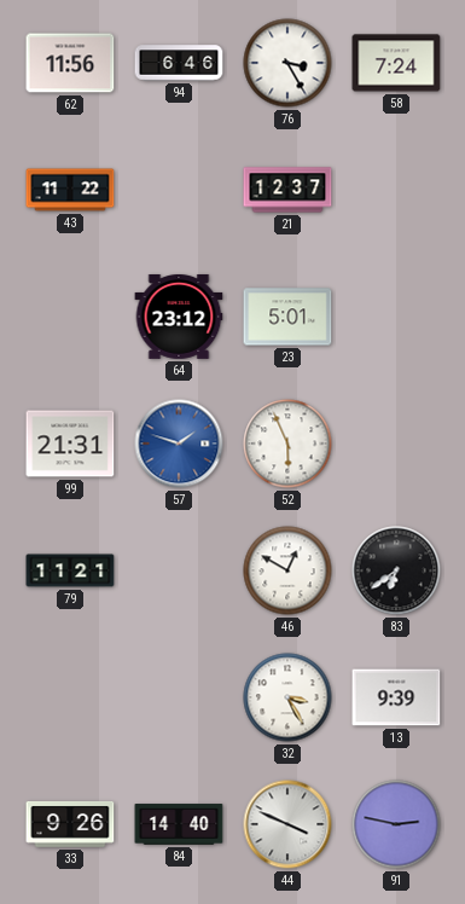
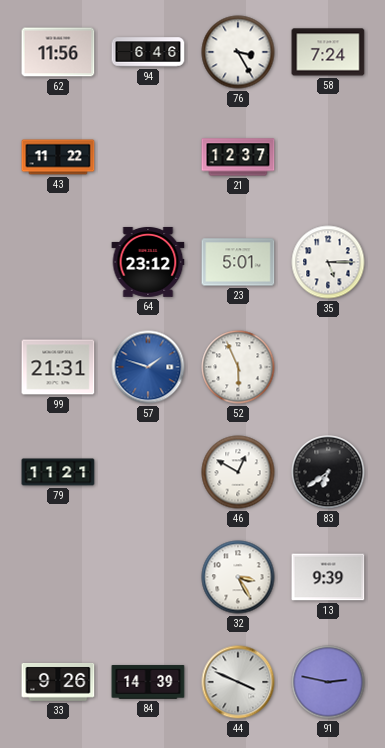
35: none -> 5:15 (328, 262)
84: 14:40 -> 14:39 (148, 682)
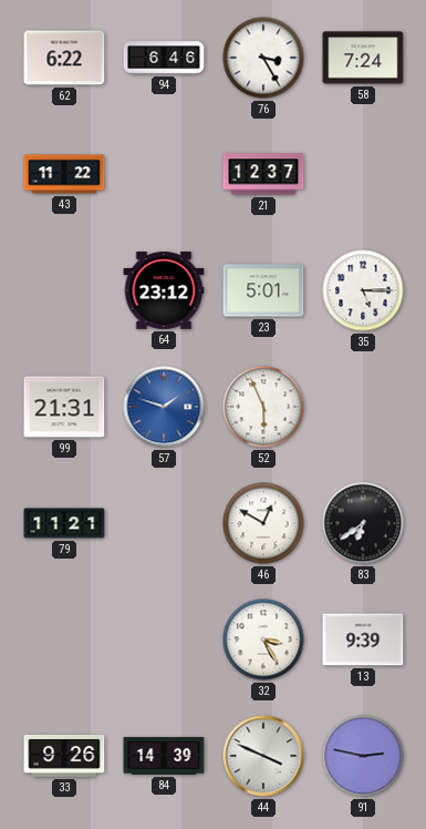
62: 11:56 -> 6:22 (64, 58)
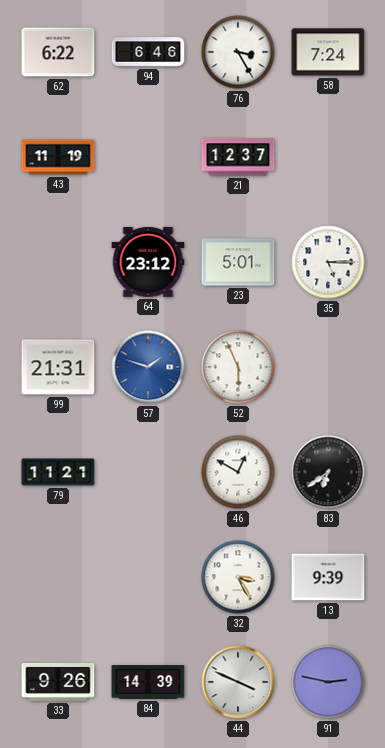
43: 11:22 -> 11:19 (58, 157)
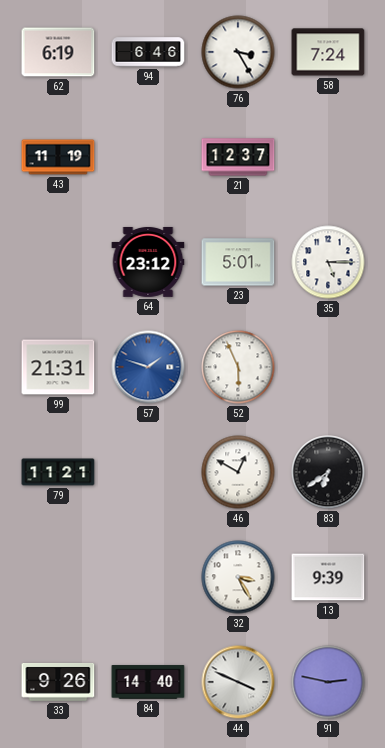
62: 6:22 -> 6:19 (58, 52)
84: 14:39 -> 14:40 (148, 682)
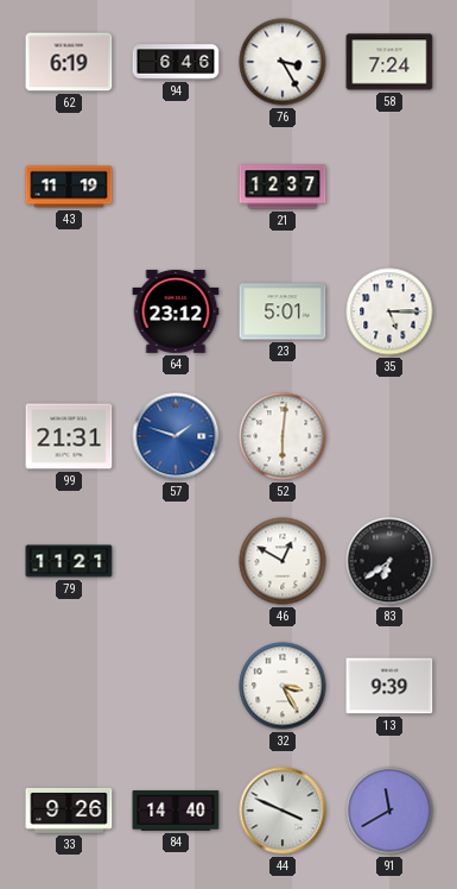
52: 5:56 -> 6:01 (283, 436)
91: 2:47 -> 11:40 (389, 811)
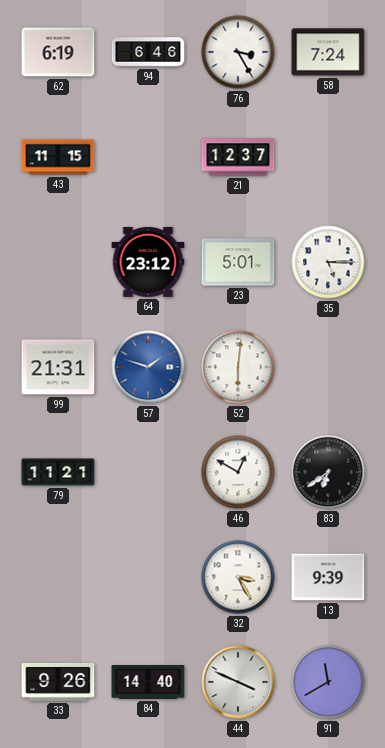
43: 11:19 -> 11:15 (58, 157)
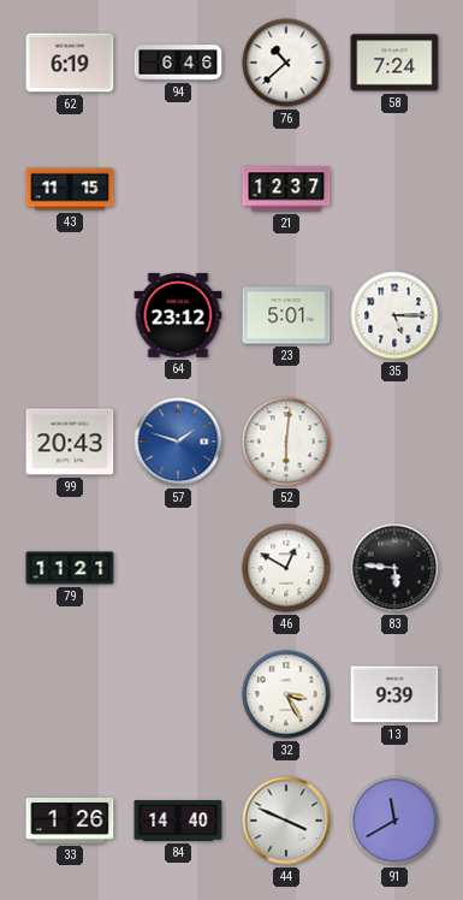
76: 3:25 -> 10:38 (286, 63)
99: 21:31 -> 20:43 (70, 442)
83: 6:39 -> 5:46 (394, 568)
33: 9:26 -> 1:26 (70, 821)
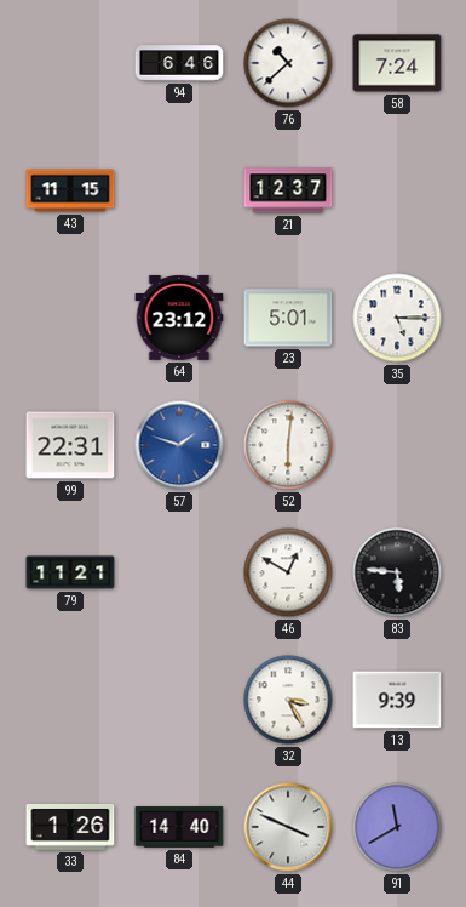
62: 6:19 -> none (70, 63)
99: 20:43 -> 22:31 (70, 445)
